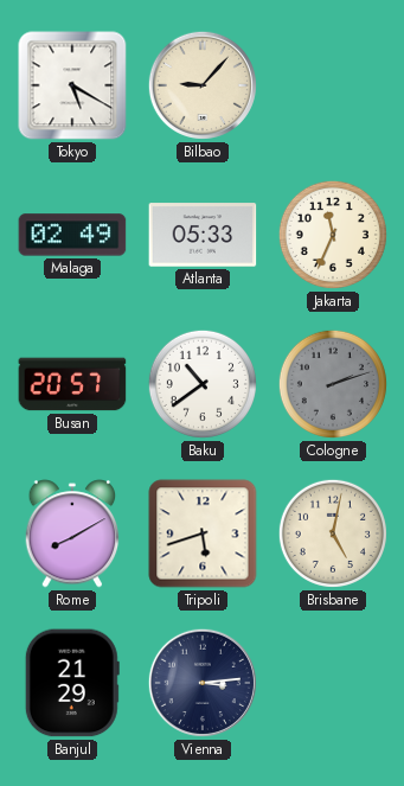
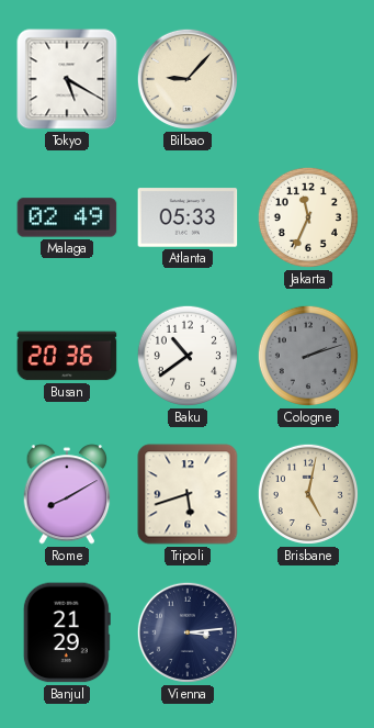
Busan: 20:57 -> 20:36 (67, 356)
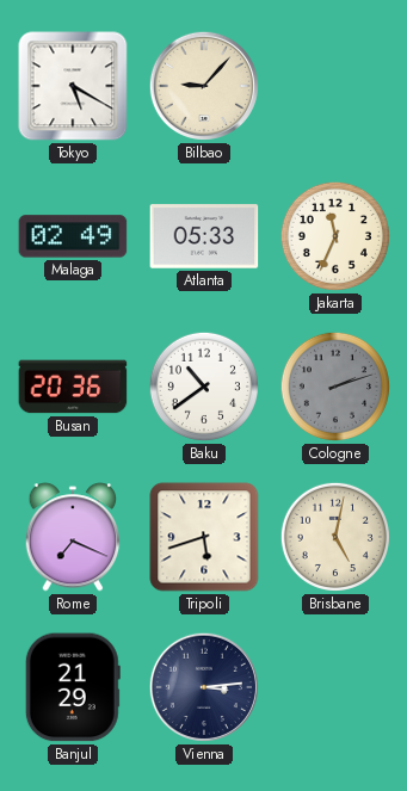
Rome: 8:10 -> 7:19 (73, 537)
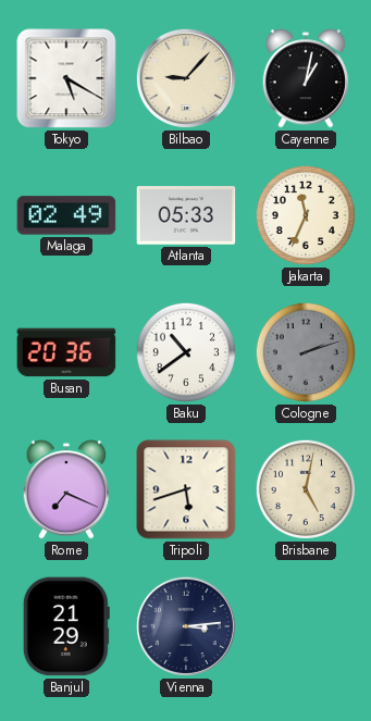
Cayenne: none -> 1:02 (306, 78)
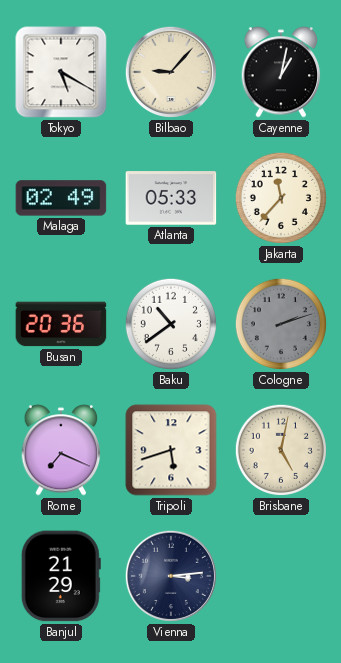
Jakarta: 11:34 -> 11:37 (281, 198)
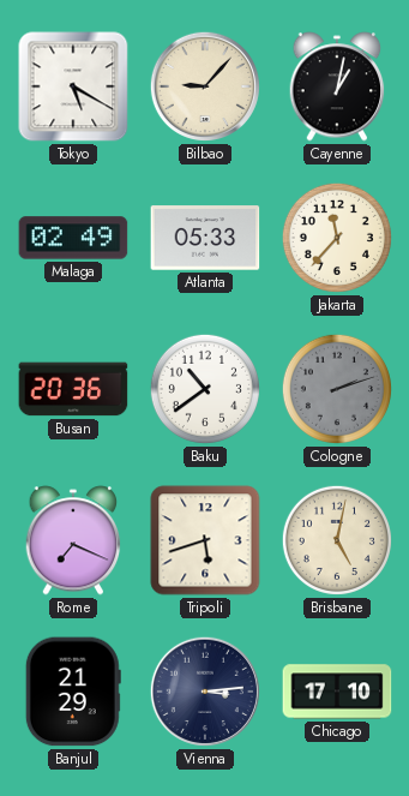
Chicago: none -> 17:10 (337, 692)
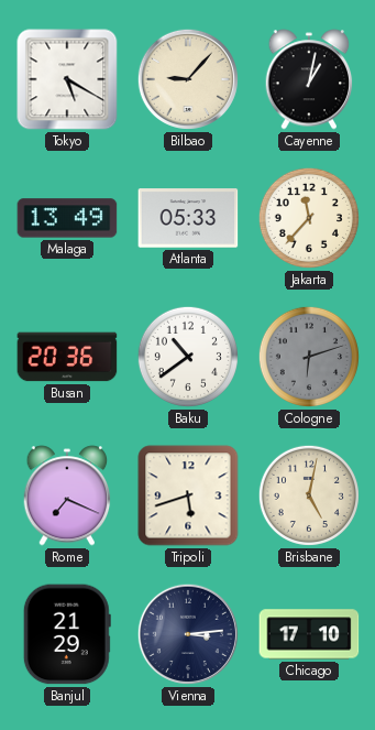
Malaga: 02:49 -> 13:49 (67, 218)
Cologne: 2:12 -> 6:12 (309, 357)
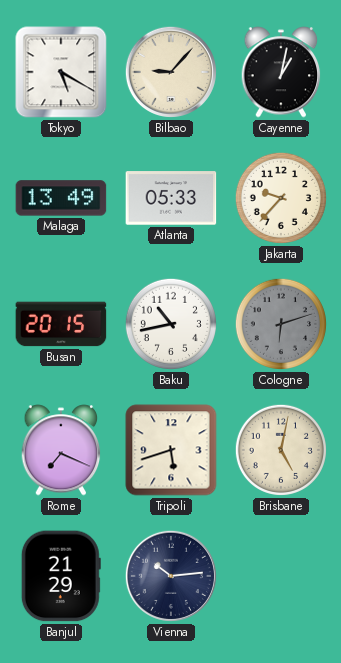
Jakarta: 11:37 -> 9:37 (281, 198)
Busan: 20:36 -> 20:15 (61, 324)
Baku: 10:39 -> 10:43 (171, 324)
Vienna: 3:14 -> 10:14 (171, 576)
Chicago: 17:10 -> none (309, 634)
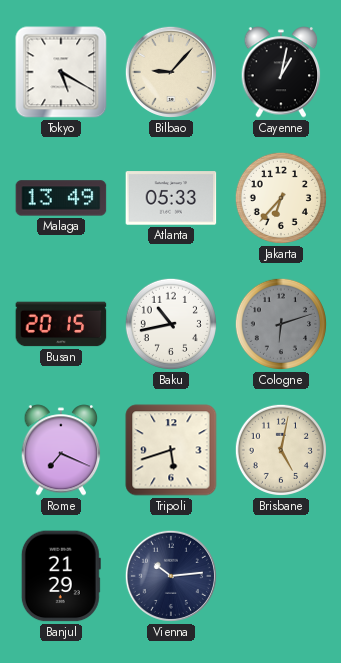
Jakarta: 9:37 -> 6:37 (281, 198)
